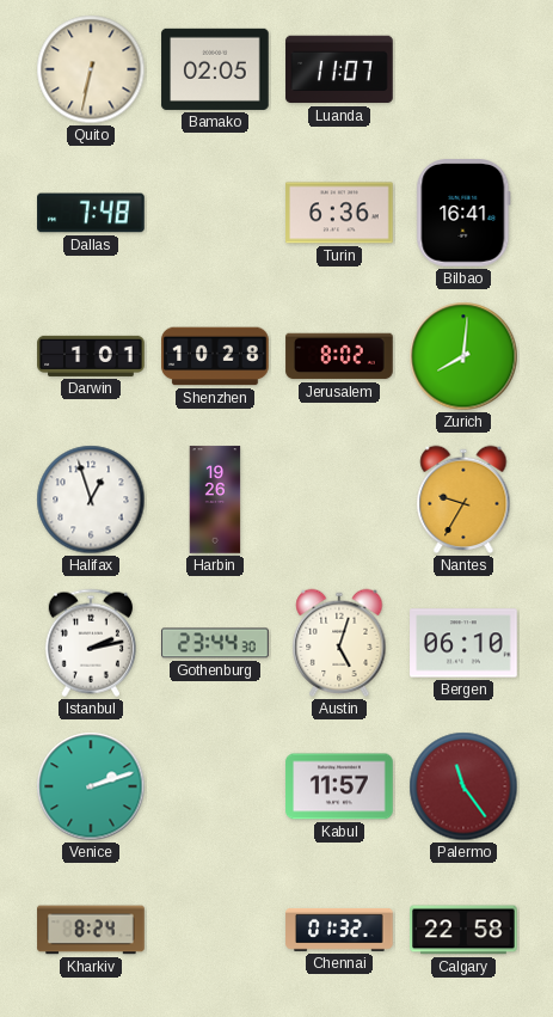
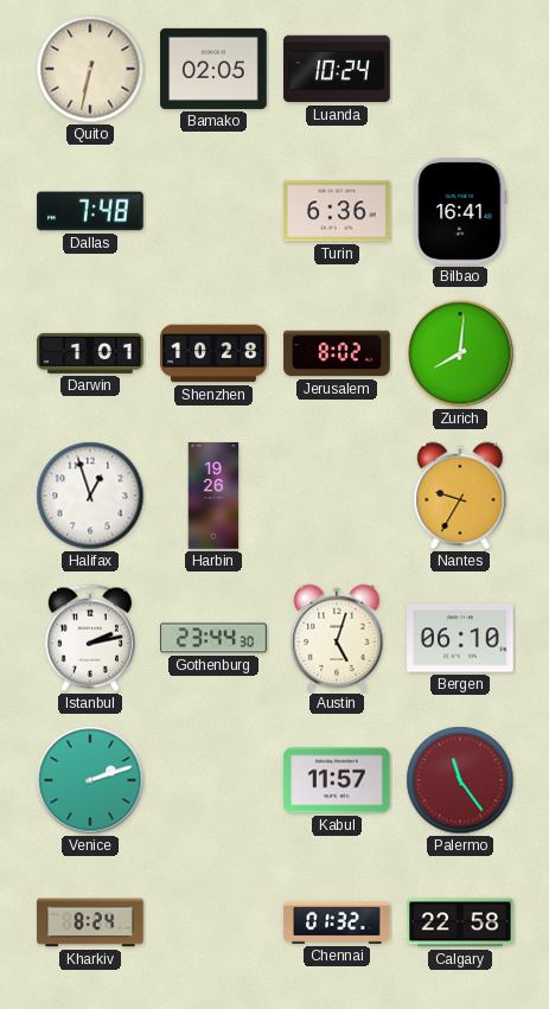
Luanda: 11:07 -> 10:24 (337, 69)
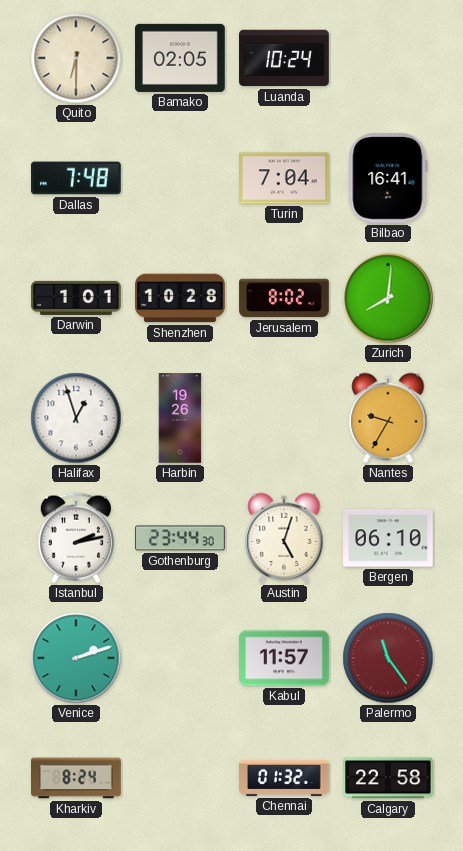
Quito: 6:32 -> 6:30 (76, 58)
Turin: 6:36 -> 7:04 (284, 178)
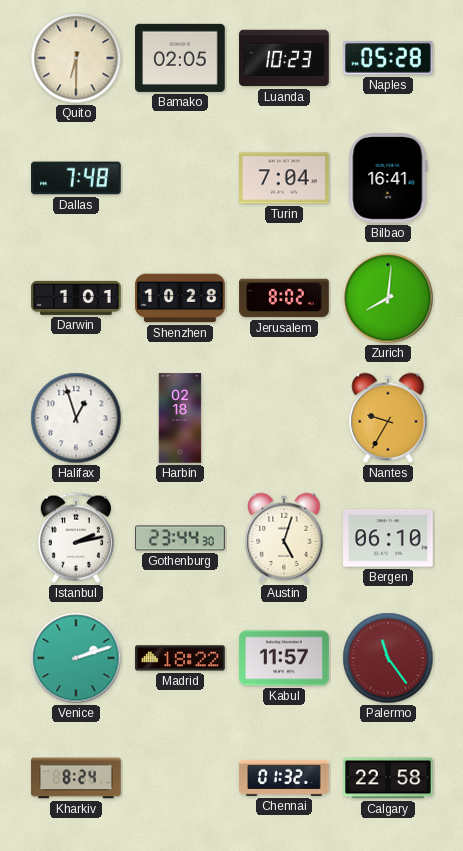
Luanda: 10:24 -> 10:23 (284, 58)
Naples: none -> 05:28 (389, 58)
Harbin: 19:26 -> 02:18 (180, 418)
Madrid: none -> 18:22 (180, 658)
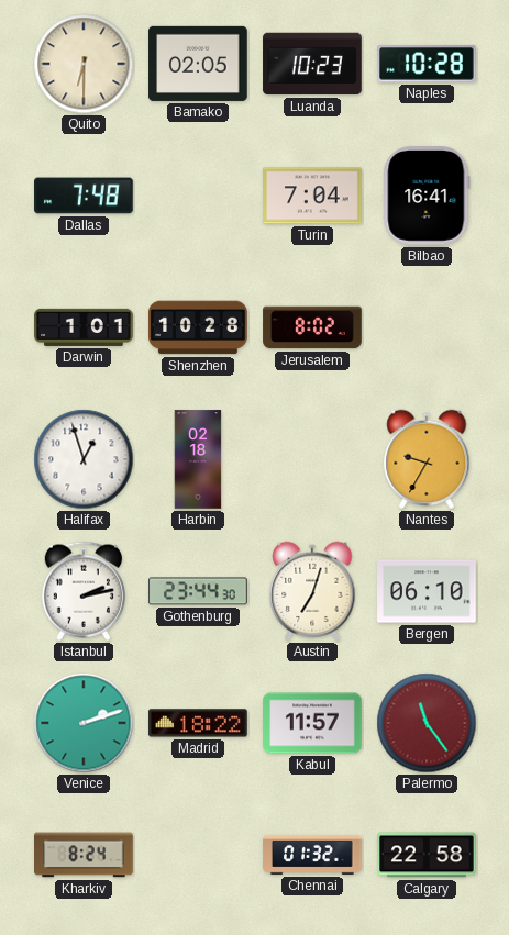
Naples: 05:28 -> 10:28 (428, 64)
Zurich: 8:01 -> none (388, 298)
Austin: 5:03 -> 7:03 (312, 591)
